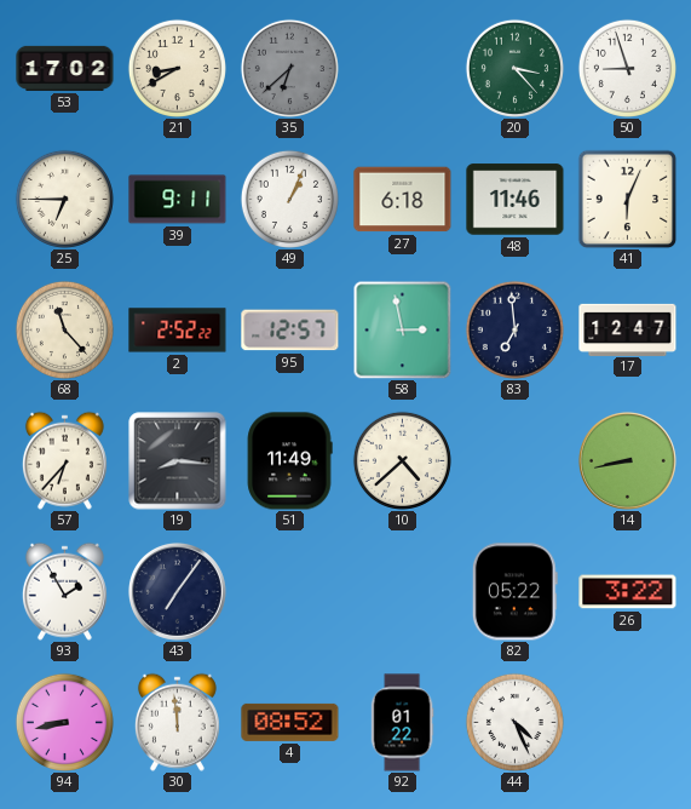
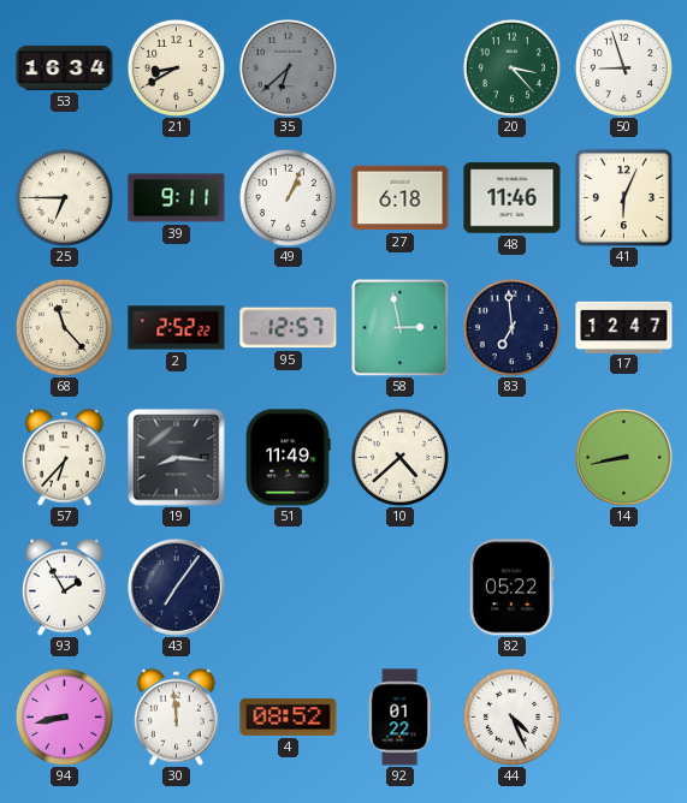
53: 17:02 -> 16:34 (65, 67)
26: 3:22 -> none (628, 592)
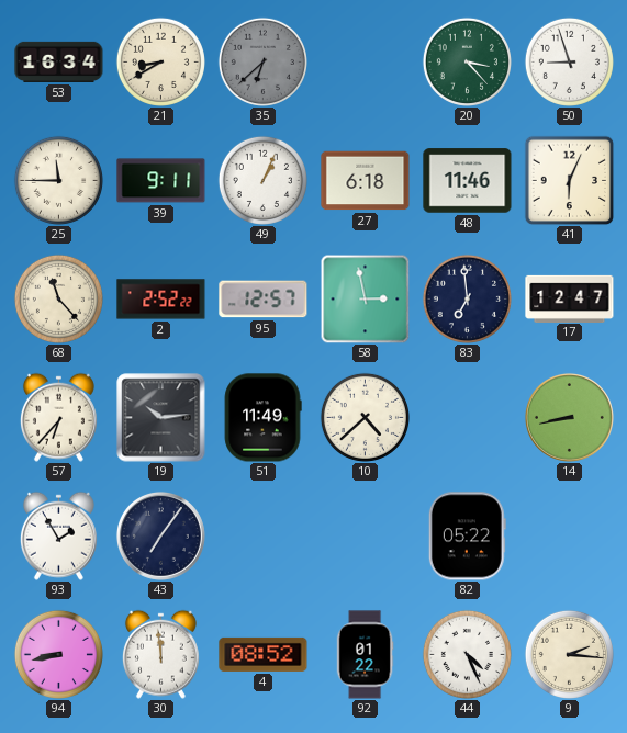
25: 6:45 -> 11:45 (58, 180)
19: 8:16 -> 10:14 (161, 418)
9: none -> 2:16 (569, 654)
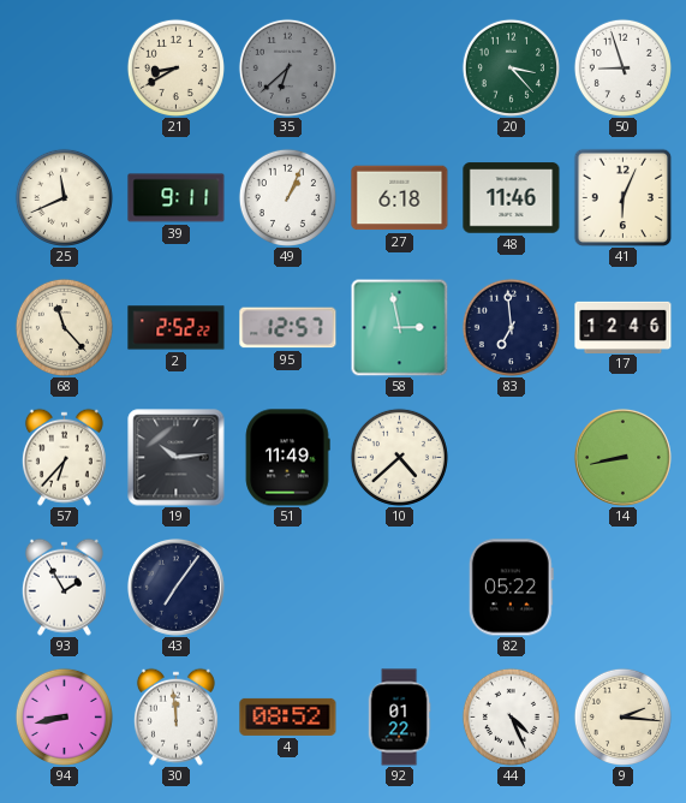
53: 16:34 -> none (59, 61)
25: 11:45 -> 11:41 (64, 197)
17: 12:47 -> 12:46 (624, 327)
